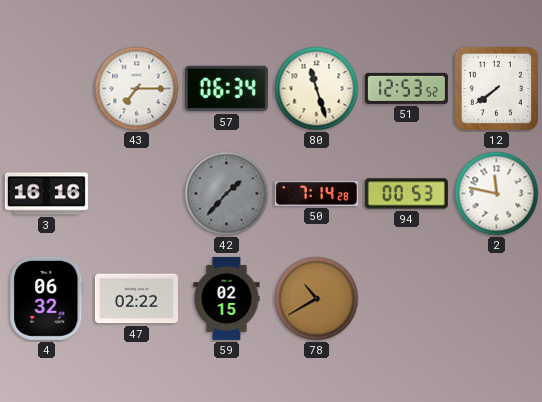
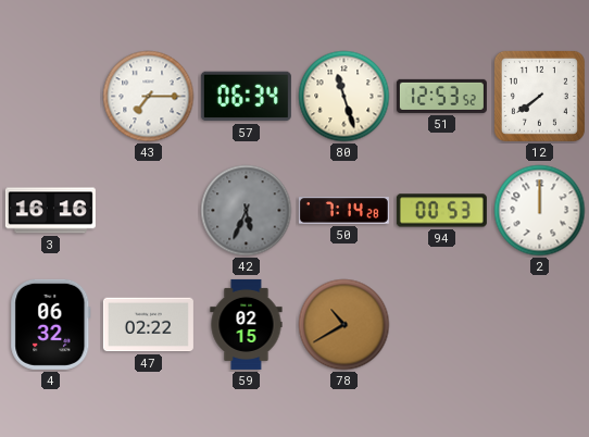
42: 1:37 -> 5:34 (247, 211)
2: 11:47 -> 12:00 (540, 211)
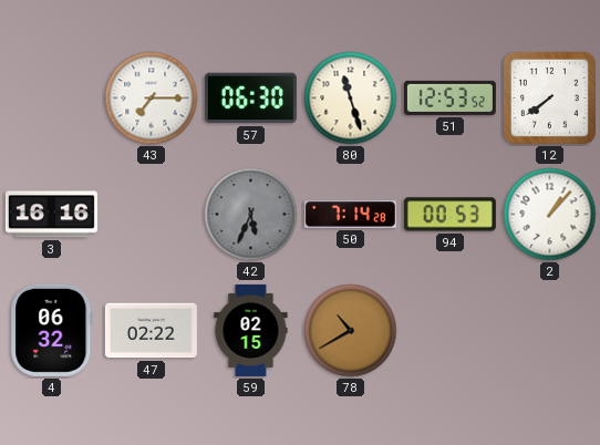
57: 06:34 -> 06:30 (250, 99)
2: 12:00 -> 1:07 (550, 215)
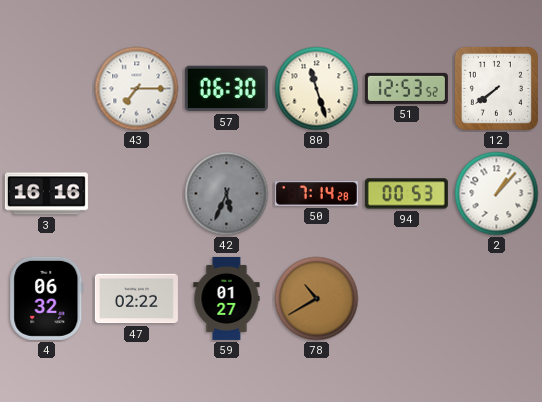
59: 02:15 -> 01:27 (227, 298)
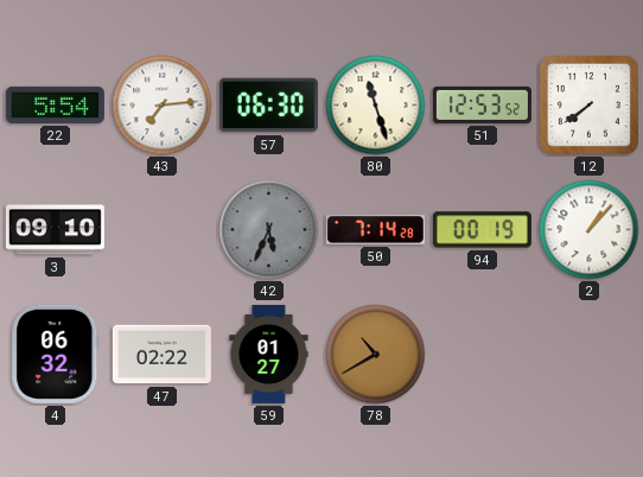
22: none -> 5:54 (55, 104)
43: 7:15 -> 7:14 (163, 106)
3: 16:16 -> 09:10 (55, 230)
94: 00:53 -> 00:19 (482, 230)
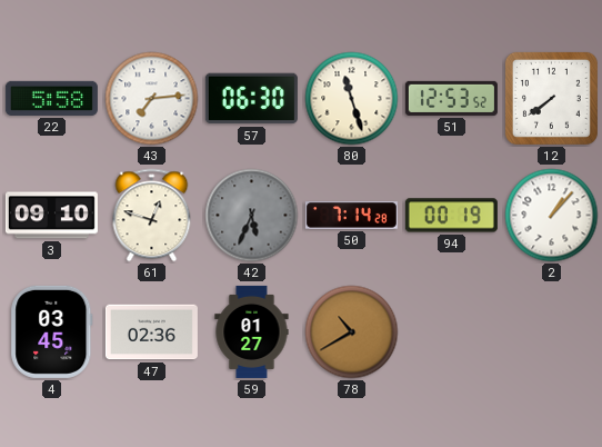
22: 5:54 -> 5:58 (51, 98)
61: none -> 12:48 (152, 216)
4: 06:32 -> 03:45 (52, 331)
47: 02:22 -> 02:36 (151, 332)
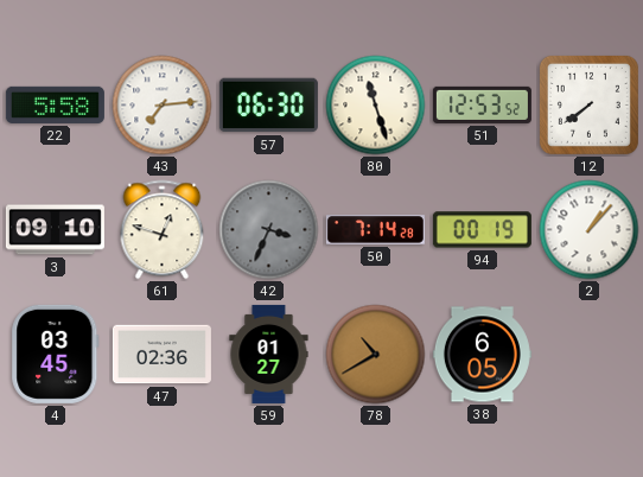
42: 5:34 -> 3:34 (269, 230)
38: none -> 6:05 (482, 355)
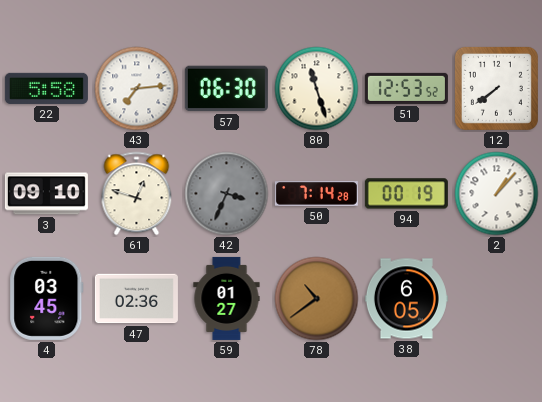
78: 10:40 -> 10:39 (317, 299)
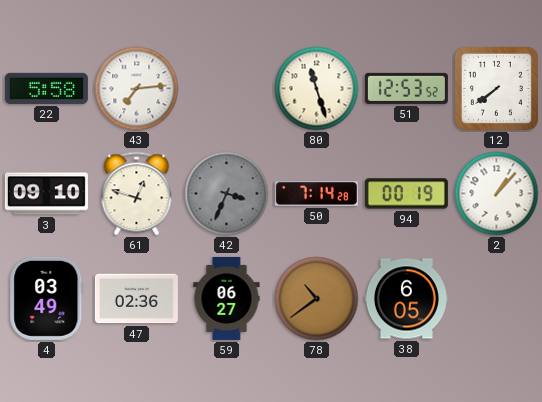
57: 06:30 -> none (226, 89)
4: 03:45 -> 03:49 (47, 298)
59: 01:27 -> 06:27 (227, 298)
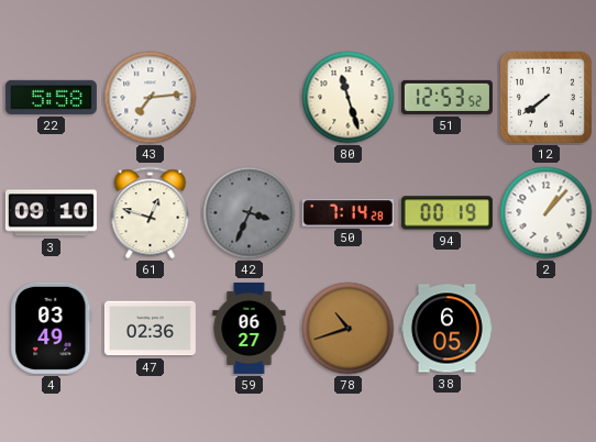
78: 10:39 -> 10:42 (349, 329)
